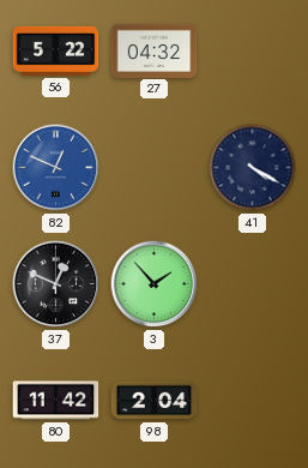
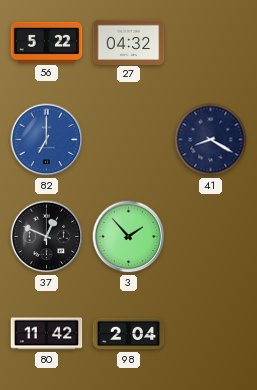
82: 12:49 -> 7:00 (47, 140)
41: 4:20 -> 8:20 (211, 140)
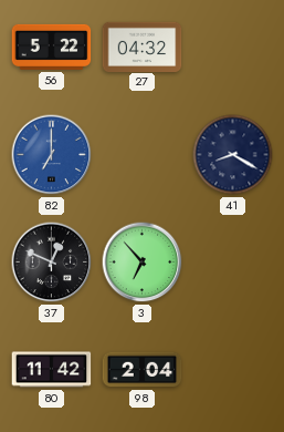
3: 1:53 -> 6:53 (143, 263)
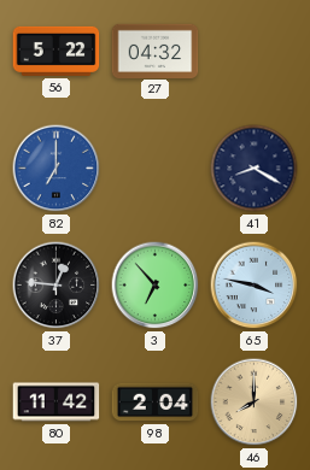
37: 12:49 -> 12:46 (57, 286)
65: none -> 3:47 (255, 286)
46: none -> 8:00 (255, 403)
